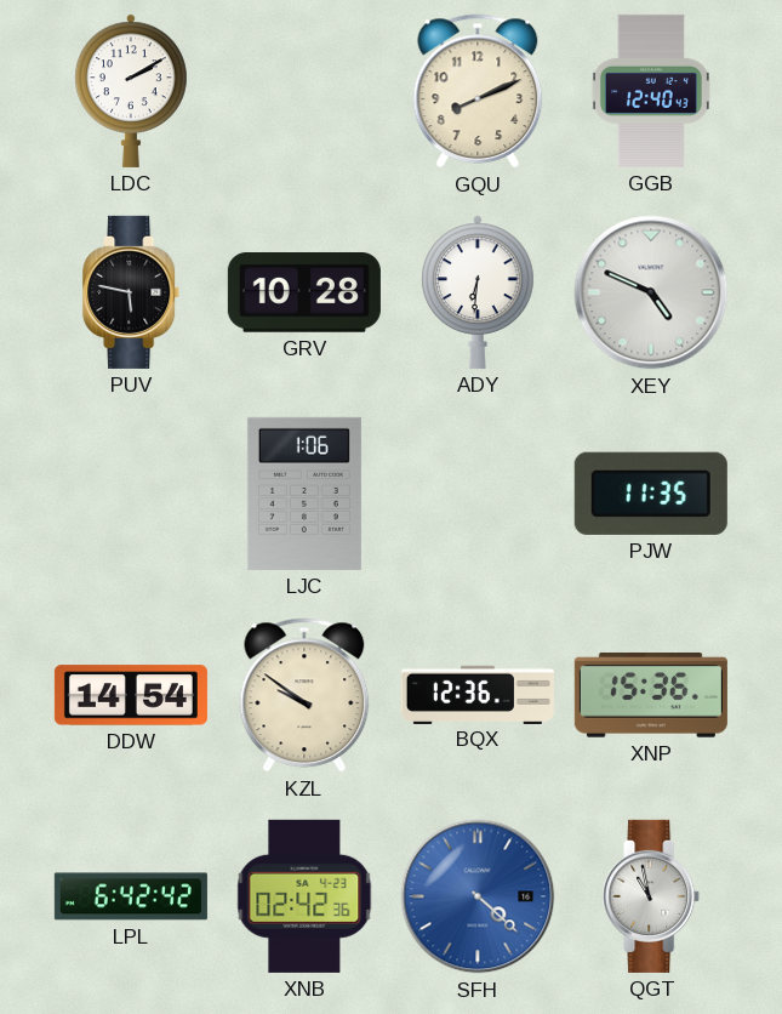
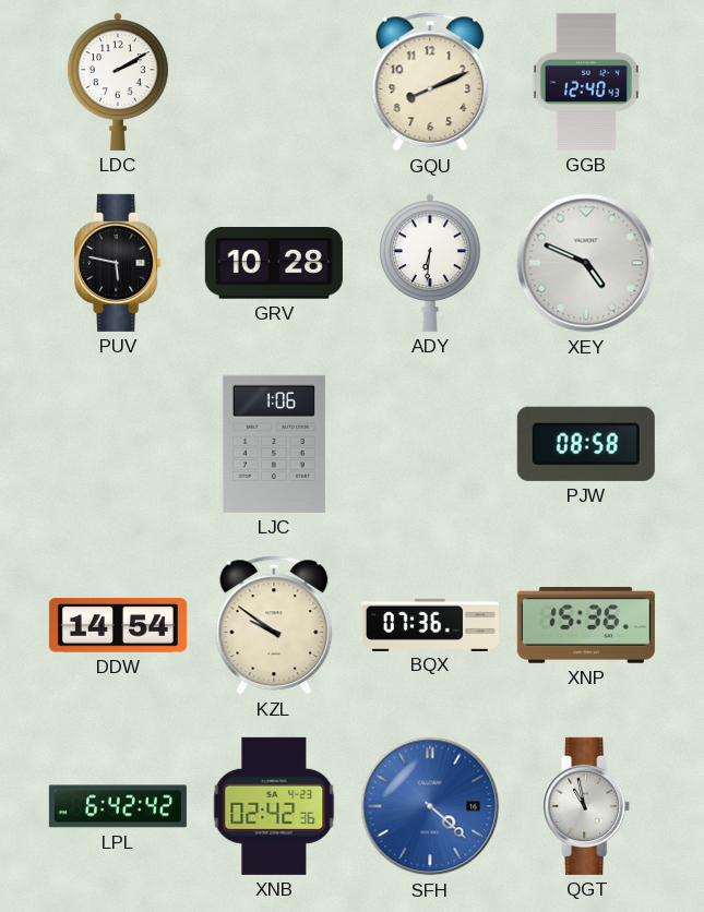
PJW: 11:35 -> 08:58 (586, 444)
BQX: 12:36 -> 07:36 (430, 624)
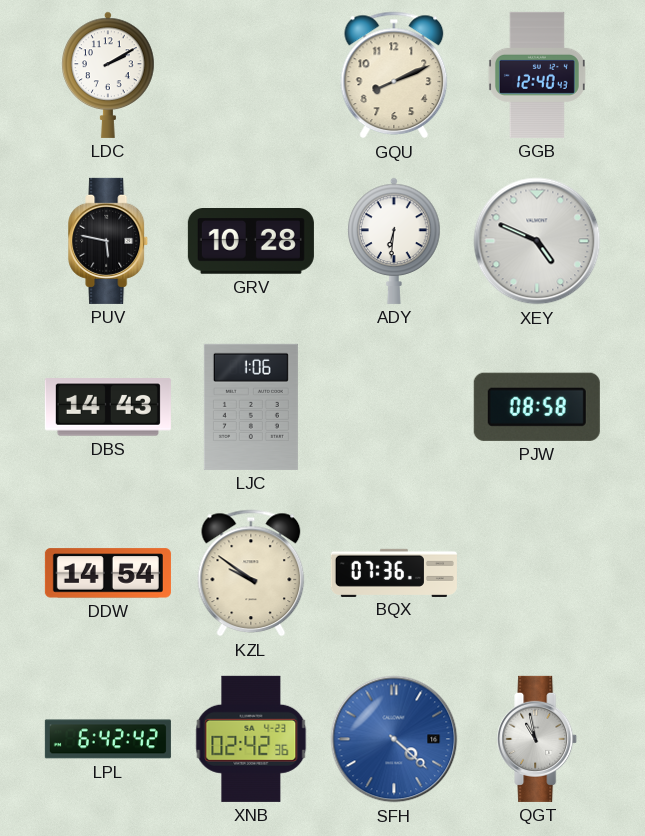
DBS: none -> 14:43 (108, 407)
XNP: 15:36 -> none (586, 625)
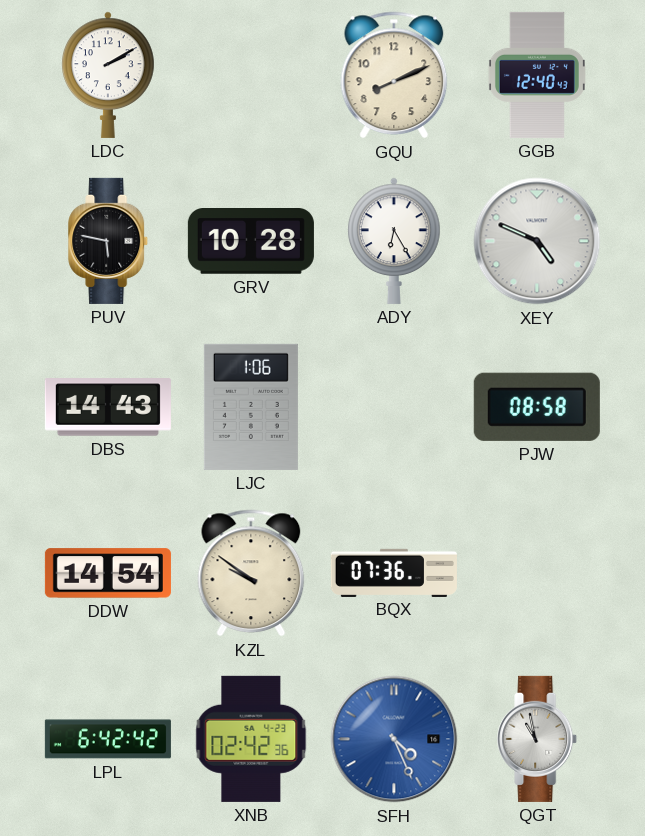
ADY: 6:31 -> 6:25 (394, 241)
SFH: 4:22 -> 4:26 (394, 739)
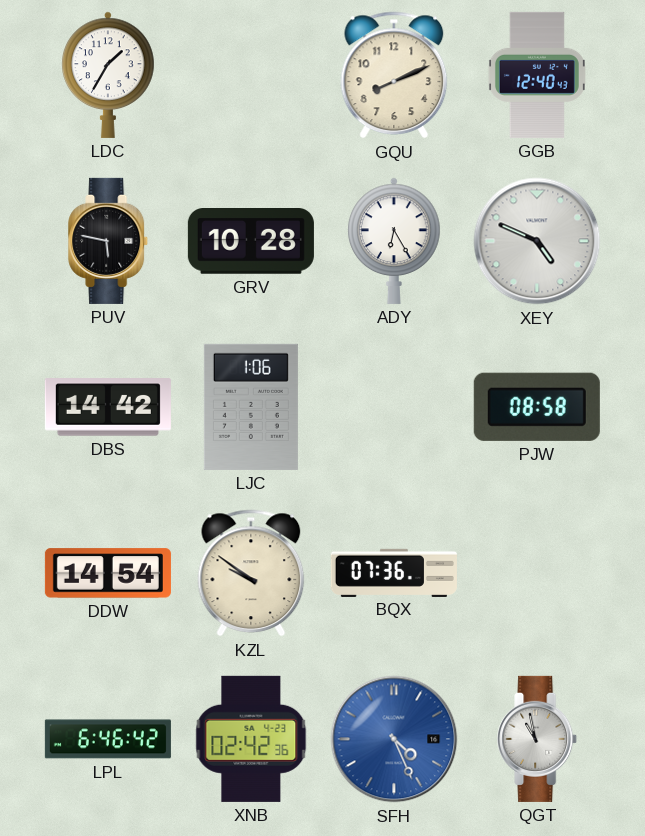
LDC: 2:10 -> 1:35 (108, 75)
DBS: 14:43 -> 14:42 (108, 407)
LPL: 6:42 -> 6:46 (108, 739)
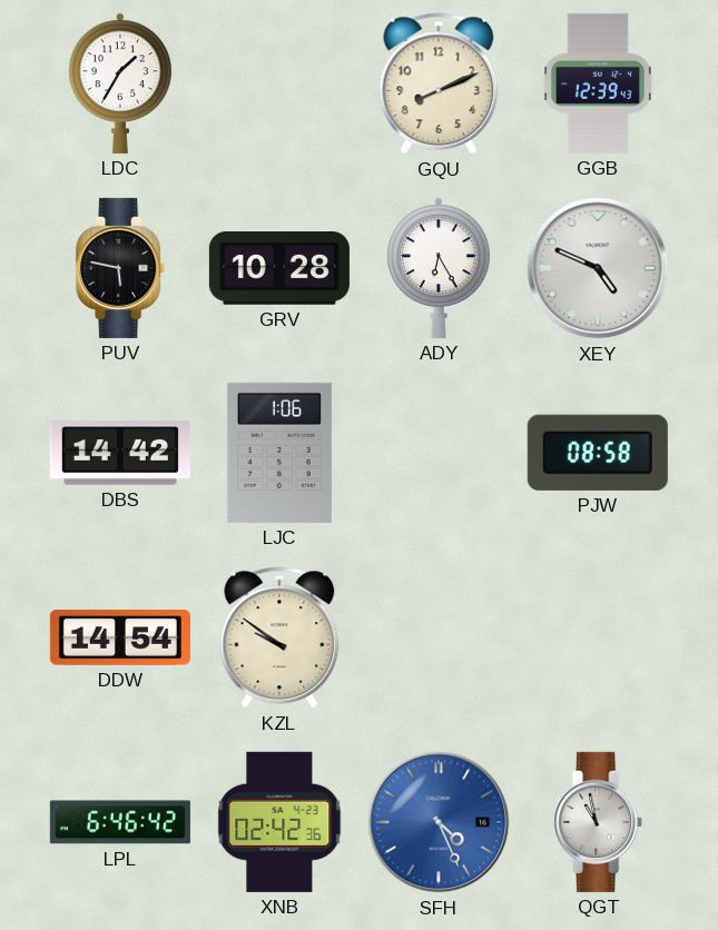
GGB: 12:40 -> 12:39 (598, 83)
BQX: 07:36 -> none (394, 572)
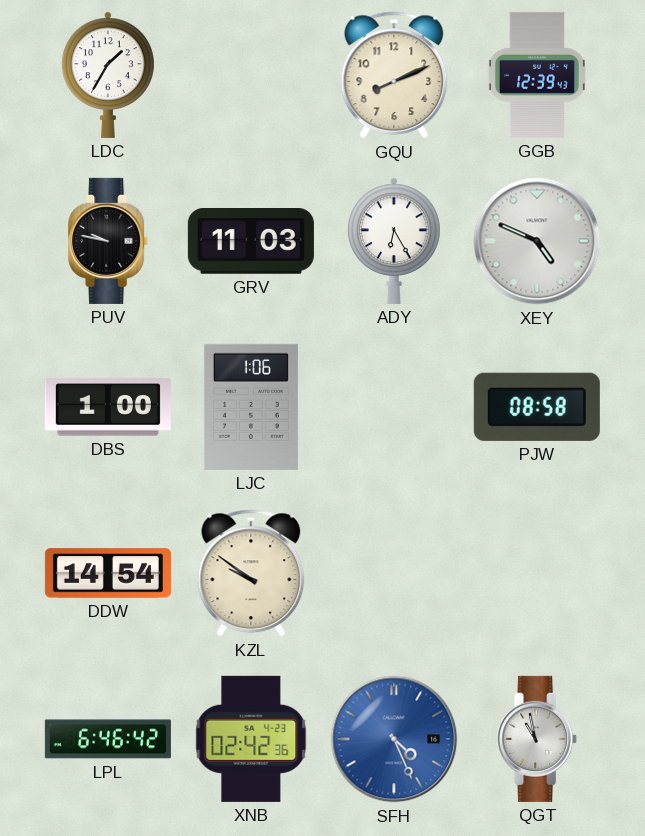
PUV: 5:47 -> 9:47 (109, 241)
GRV: 10:28 -> 11:03 (251, 242)
DBS: 14:42 -> 1:00 (108, 407)
